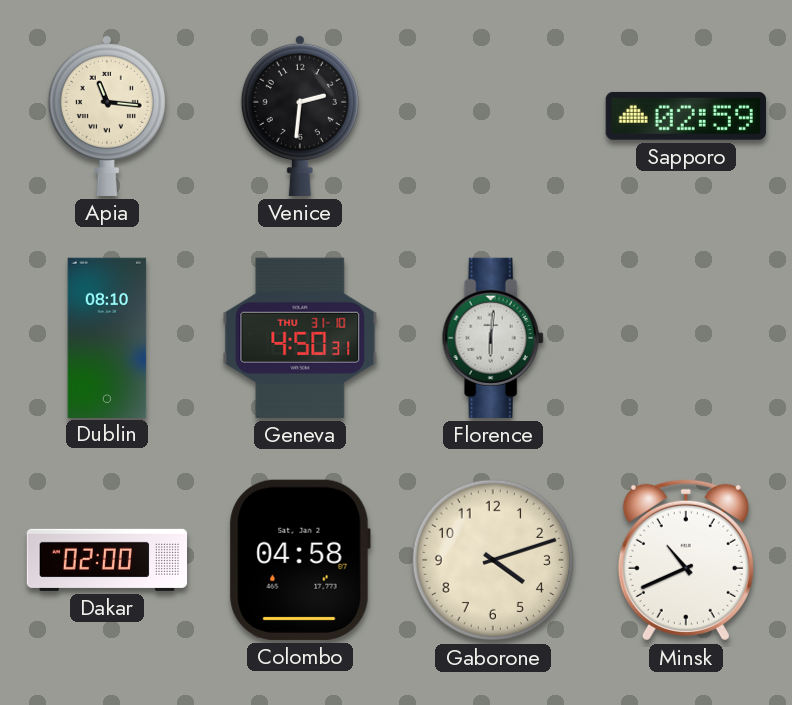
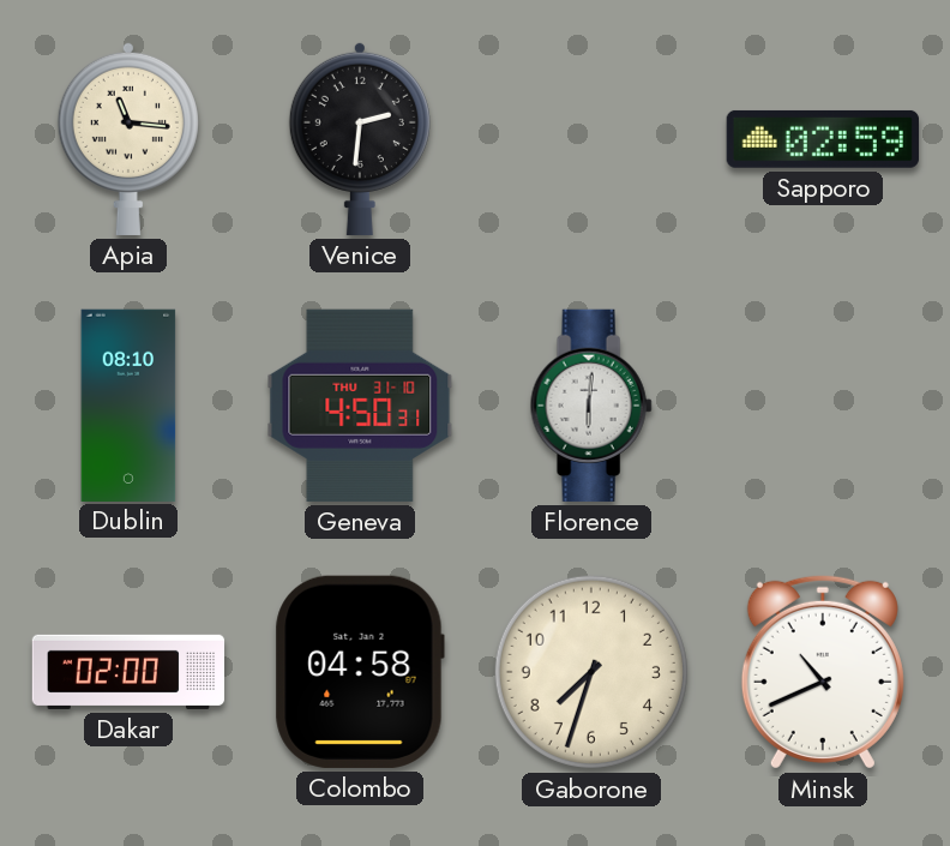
Gaborone: 4:12 -> 7:33 (591, 672)
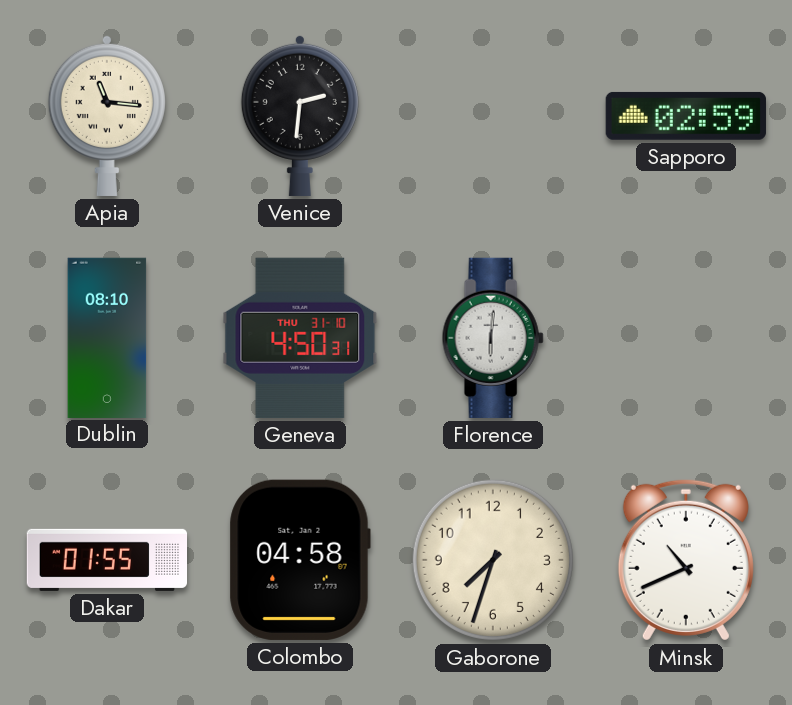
Dakar: 02:00 -> 01:55 (107, 560)
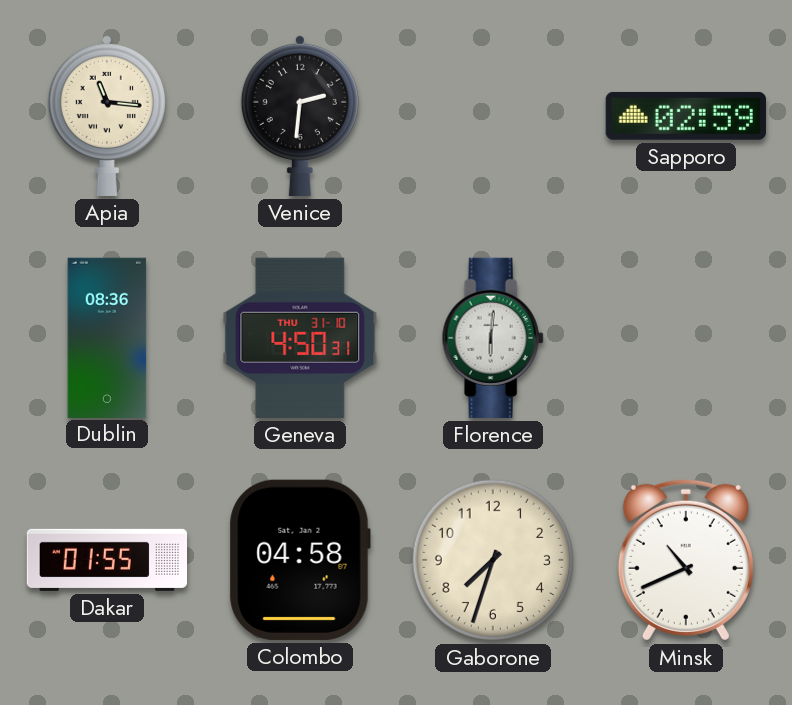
Dublin: 08:10 -> 08:36 (107, 337)
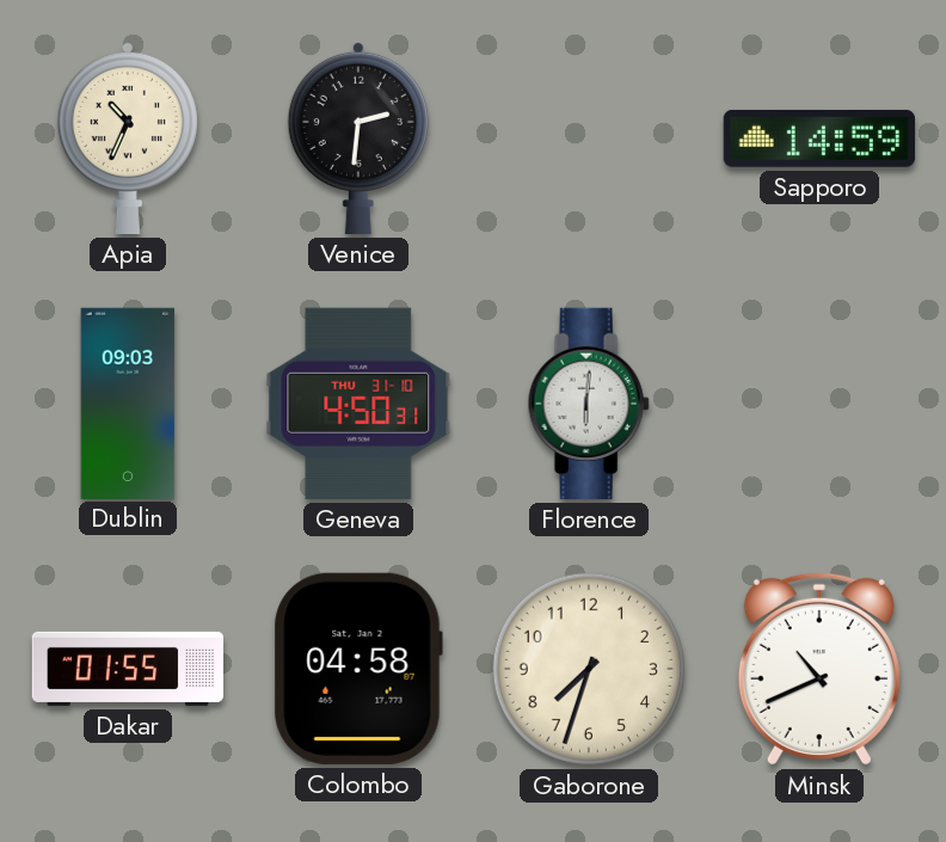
Apia: 11:16 -> 10:34 (128, 137)
Sapporo: 02:59 -> 14:59 (819, 139)
Dublin: 08:36 -> 09:03 (128, 402)
